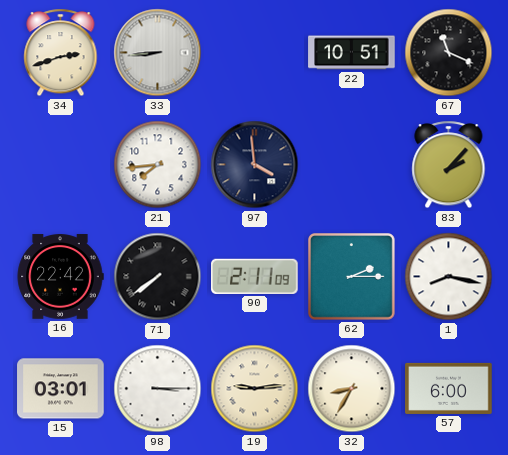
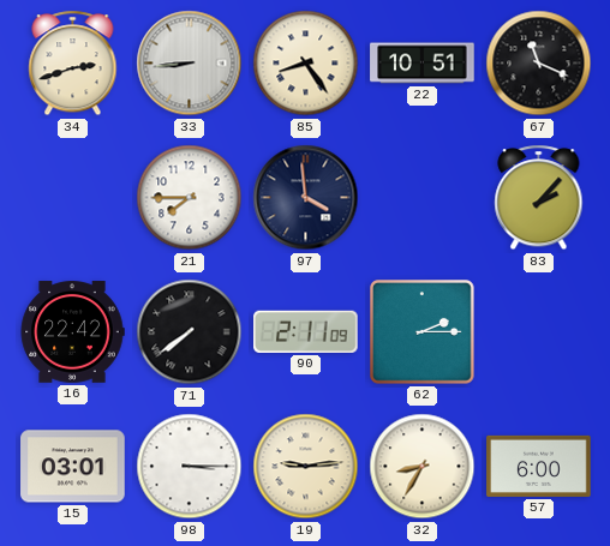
85: none -> 8:24 (306, 64)
21: 7:44 -> 7:45 (190, 198)
1: 8:17 -> none (449, 277)
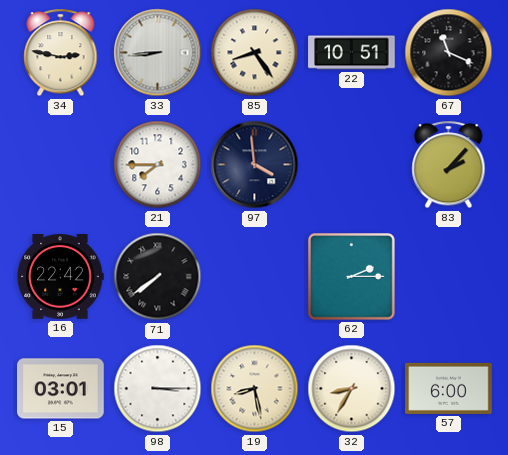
34: 2:42 -> 2:47 (61, 53)
90: 2:11 -> none (306, 331)
19: 9:14 -> 8:28 (255, 389)
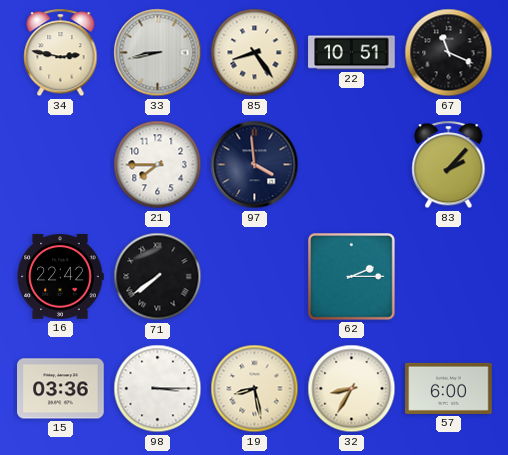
33: 8:44 -> 8:43 (158, 53)
15: 03:01 -> 03:36 (61, 389)
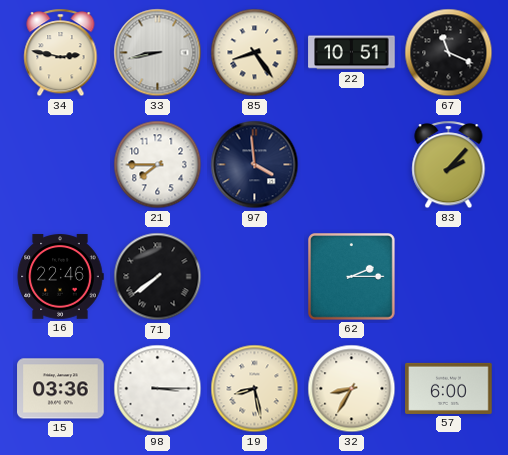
16: 22:42 -> 22:46 (60, 277)
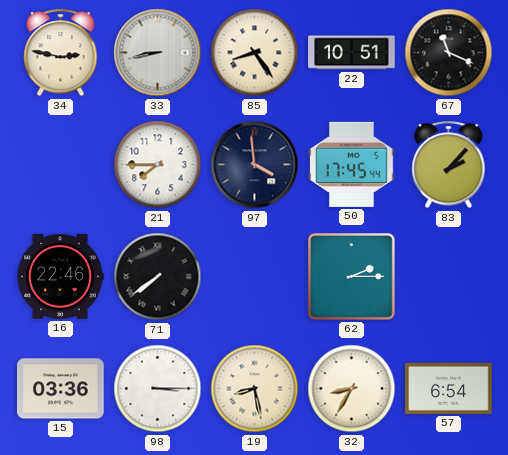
50: none -> 17:45 (352, 164)
57: 6:00 -> 6:54 (449, 388)
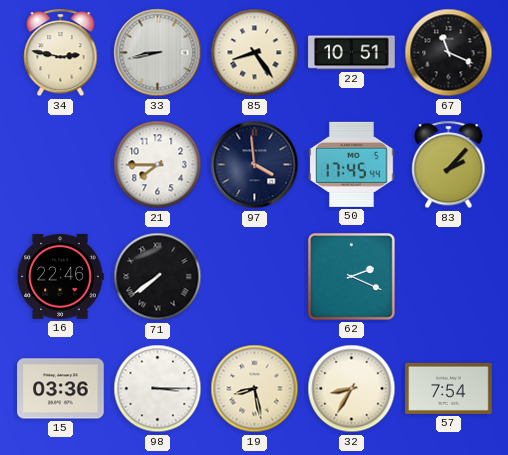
62: 2:15 -> 2:19 (352, 277)
57: 6:54 -> 7:54 (449, 388)
